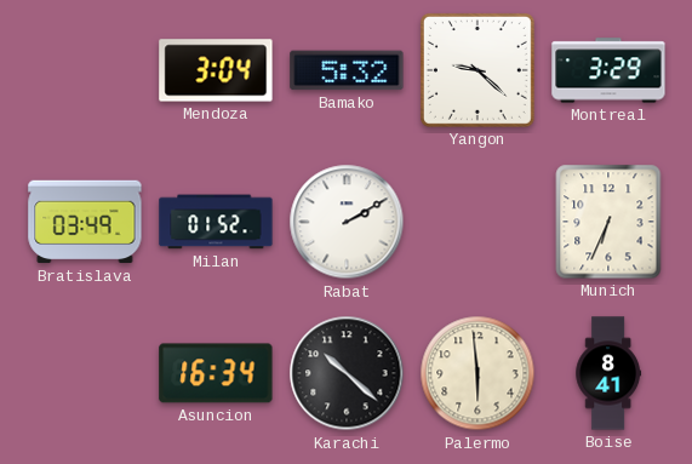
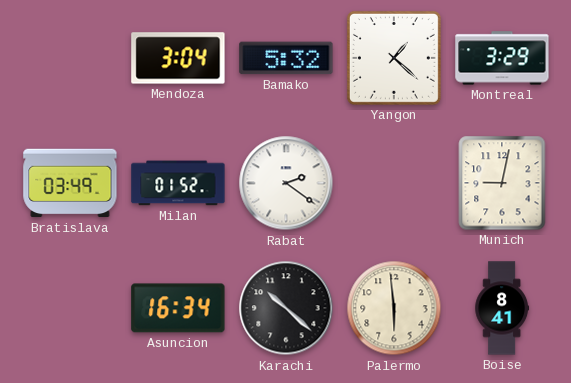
Yangon: 9:22 -> 1:22 (394, 58)
Rabat: 2:10 -> 2:21 (286, 183)
Munich: 6:34 -> 9:02 (502, 183)
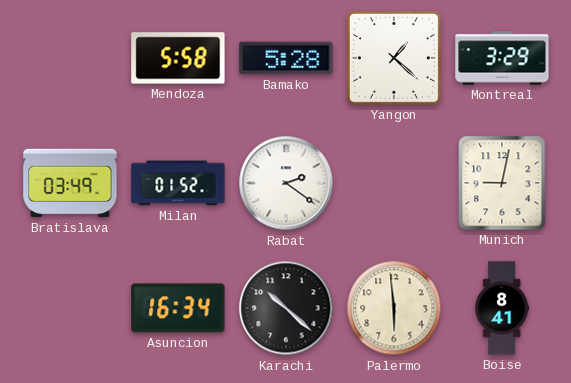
Mendoza: 3:04 -> 5:58 (178, 58)
Bamako: 5:32 -> 5:28 (286, 58)
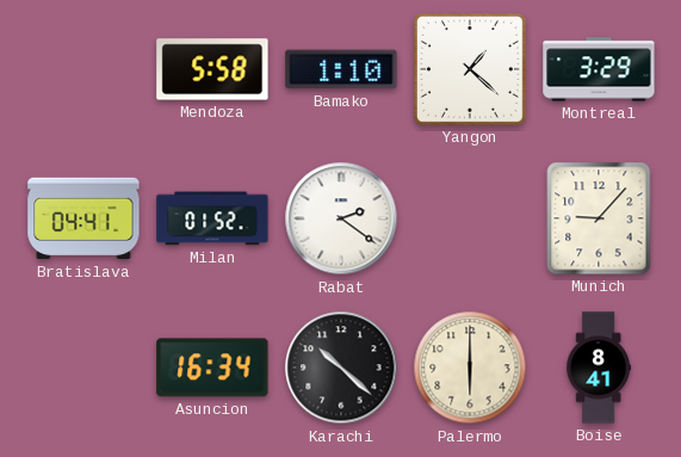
Bamako: 5:28 -> 1:10 (341, 69)
Bratislava: 03:49 -> 04:41 (83, 218)
Munich: 9:02 -> 9:07 (599, 218)
Palermo: 5:59 -> 6:00 (470, 368)
